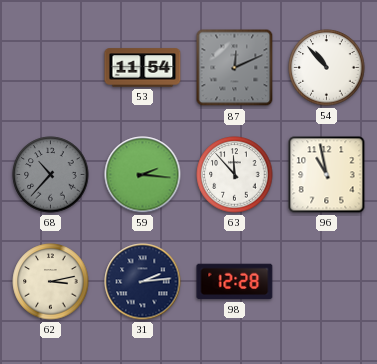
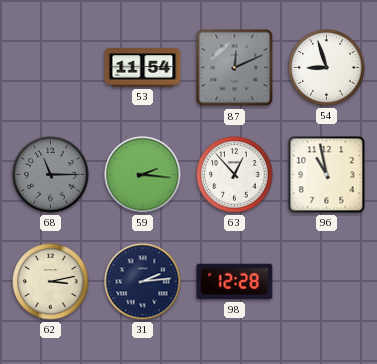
54: 10:53 -> 8:57 (327, 68)
68: 10:37 -> 11:15 (51, 175)
63: 11:53 -> 12:53 (235, 175)
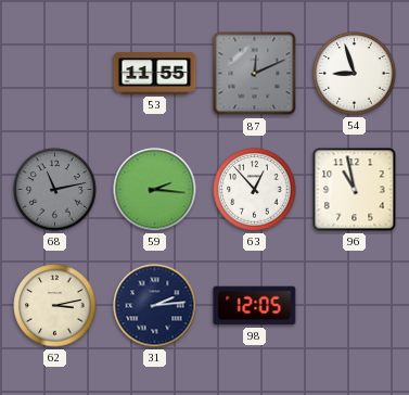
53: 11:54 -> 11:55 (155, 74)
68: 11:15 -> 11:13 (55, 190)
98: 12:28 -> 12:05 (255, 306)
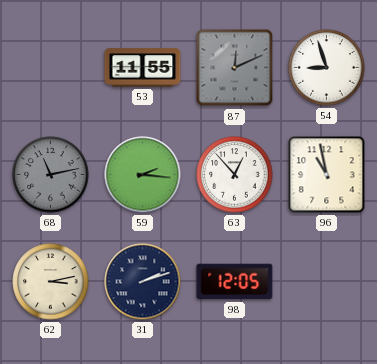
31: 2:14 -> 2:12 (143, 282)
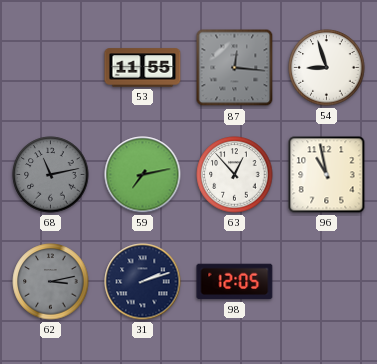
87: 12:11 -> 12:16 (235, 68)
59: 2:16 -> 7:13 (143, 175)
62 dial: cream -> grey (51, 282)
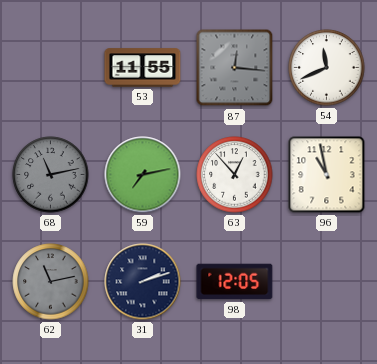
54: 8:57 -> 11:41 (327, 68)
62: 3:13 -> 11:13 (51, 282)
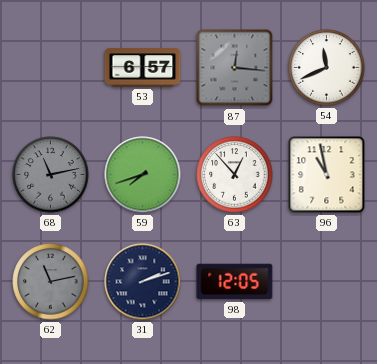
53: 11:55 -> 6:57 (143, 68)
59: 7:13 -> 7:42 (143, 175)
